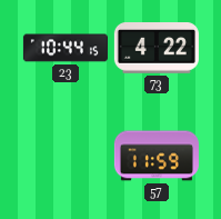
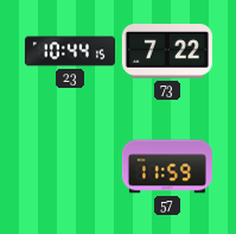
73: 4:22 -> 7:22 (167, 52)
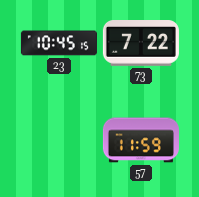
23: 10:44 -> 10:45 (59, 43)
